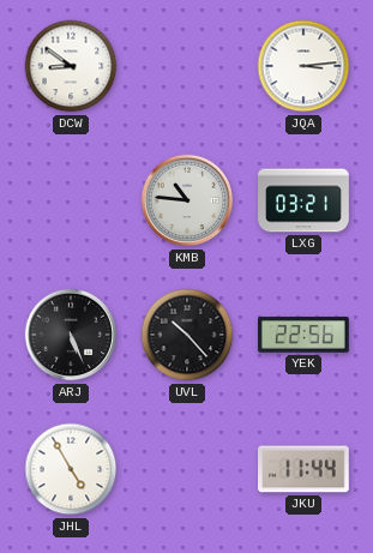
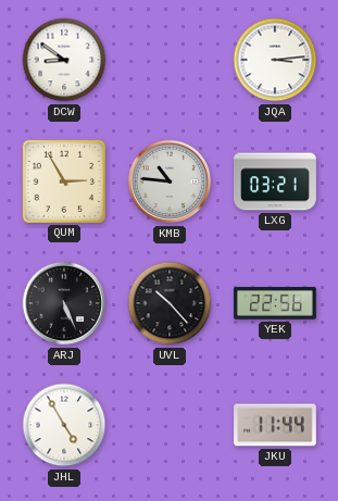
QUM: none -> 2:55 (64, 181)
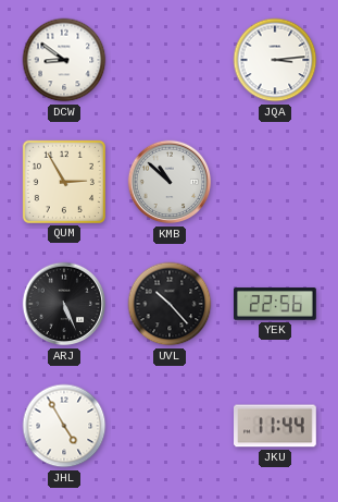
KMB: 10:46 -> 10:52 (170, 182)
LXG: 03:21 -> none (275, 181)
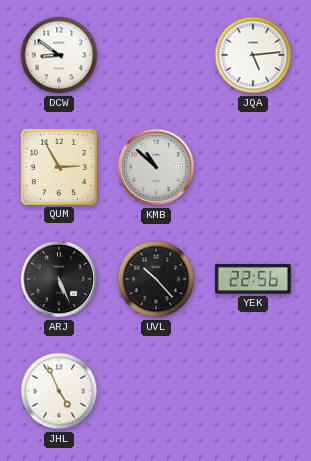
JQA: 3:14 -> 5:14 (253, 55)
JHL: 4:55 -> 4:56 (59, 391)
JKU: 11:44 -> none (276, 426)
